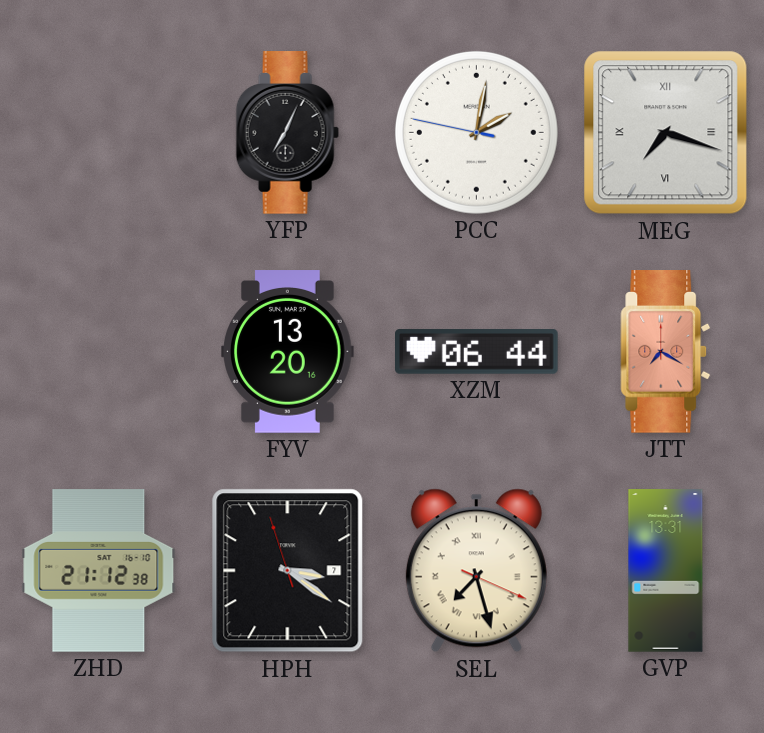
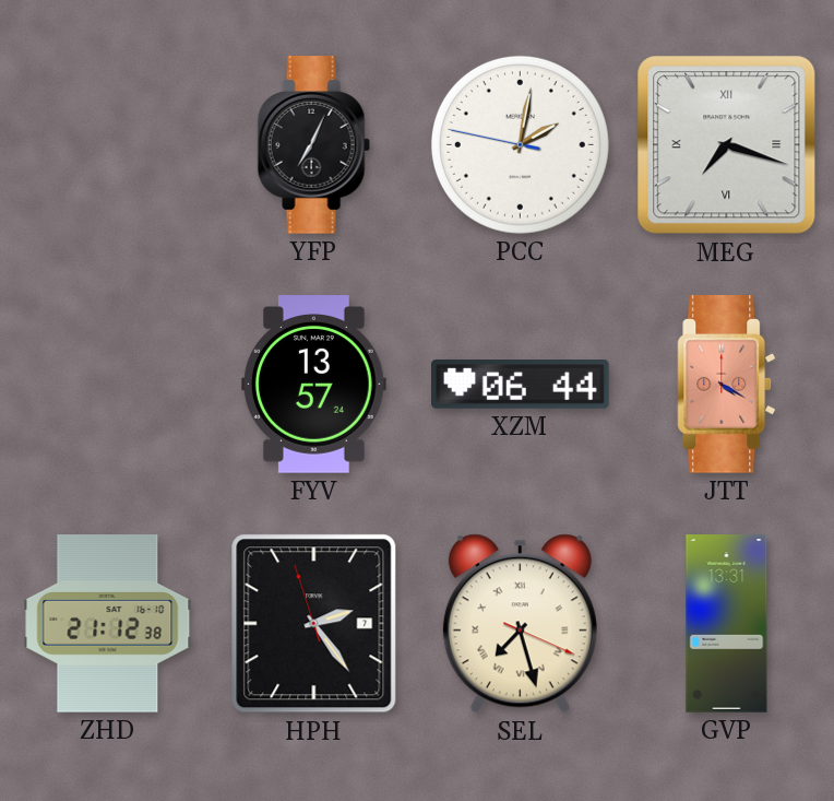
FYV: 13:20 -> 13:57 (314, 385)
JTT: 7:20 -> 4:20 (727, 385)
HPH: 3:20 -> 2:23 (314, 624)
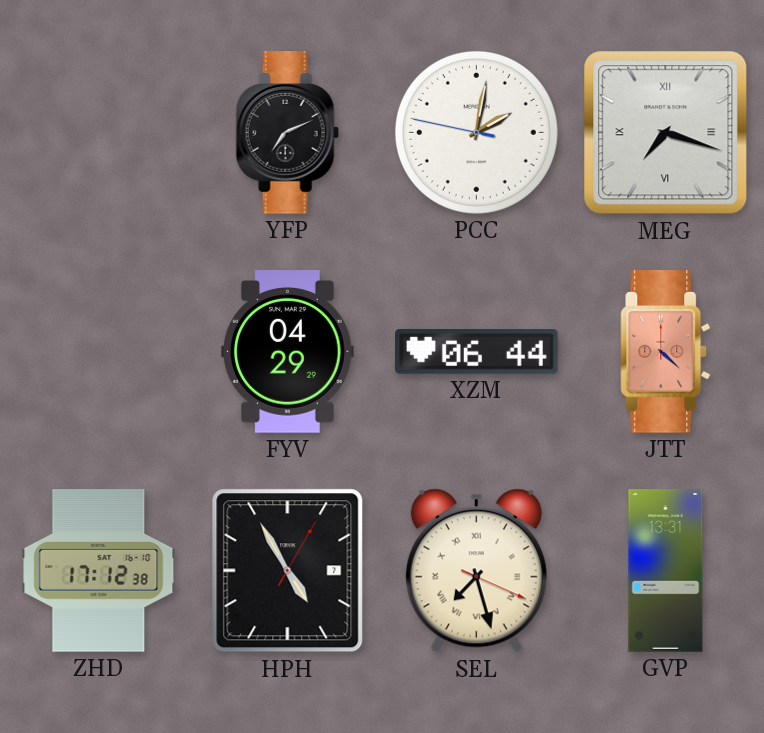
YFP: 7:04 -> 7:11 (287, 133)
FYV: 13:57 -> 04:29 (288, 352)
JTT: 4:20 -> 4:22 (666, 352)
ZHD: 21:12 -> 17:12 (99, 571)
HPH: 2:23 -> 4:55 (288, 571)
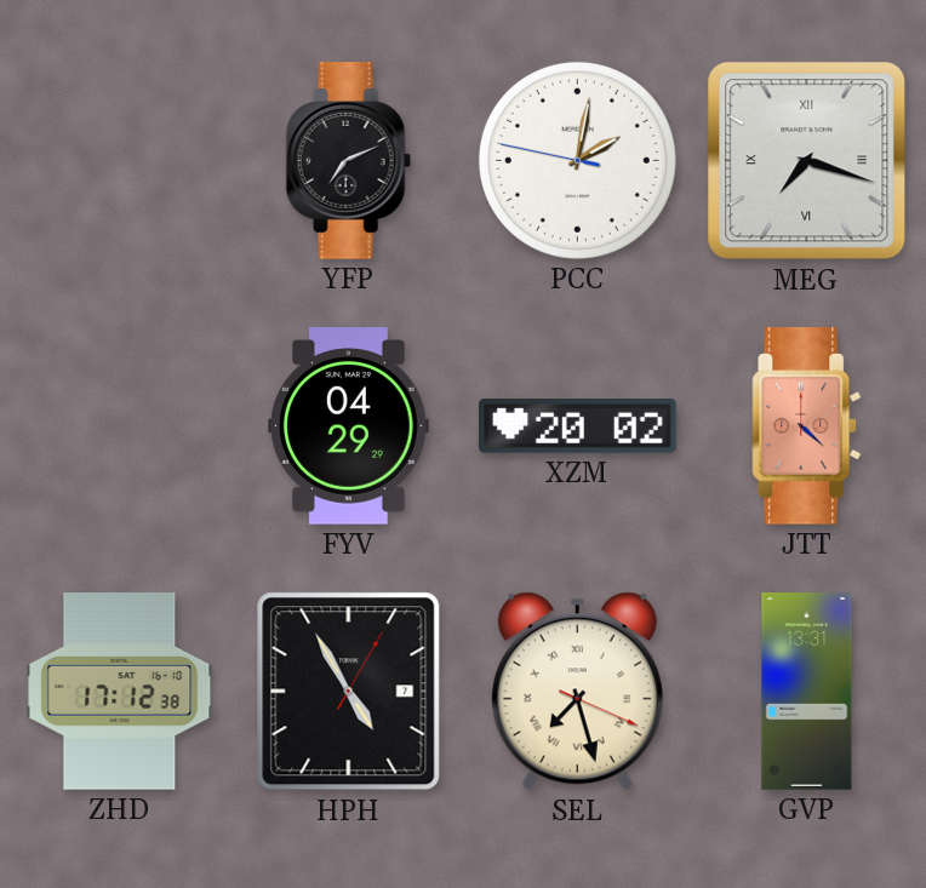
XZM: 06:44 -> 20:02 (578, 426)
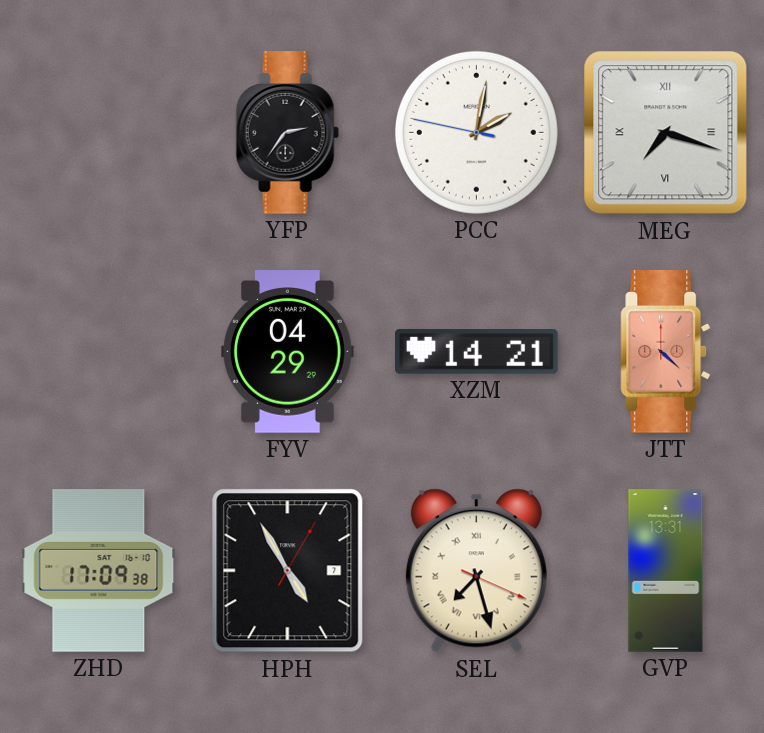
YFP: 7:11 -> 2:36 (287, 133)
XZM: 20:02 -> 14:21 (477, 352)
ZHD: 17:12 -> 17:09 (99, 571)
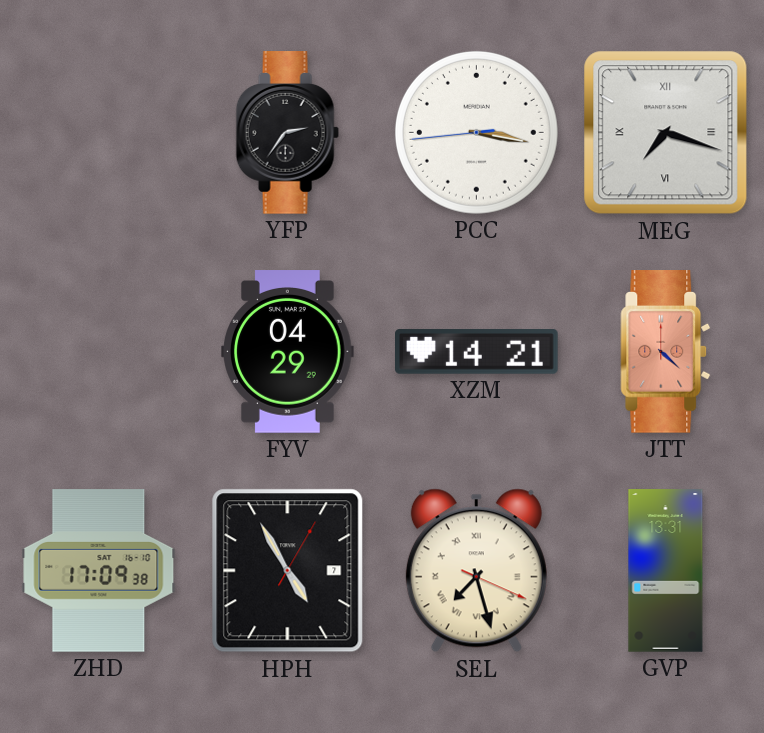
PCC: 2:01 -> 3:16 (476, 132)
